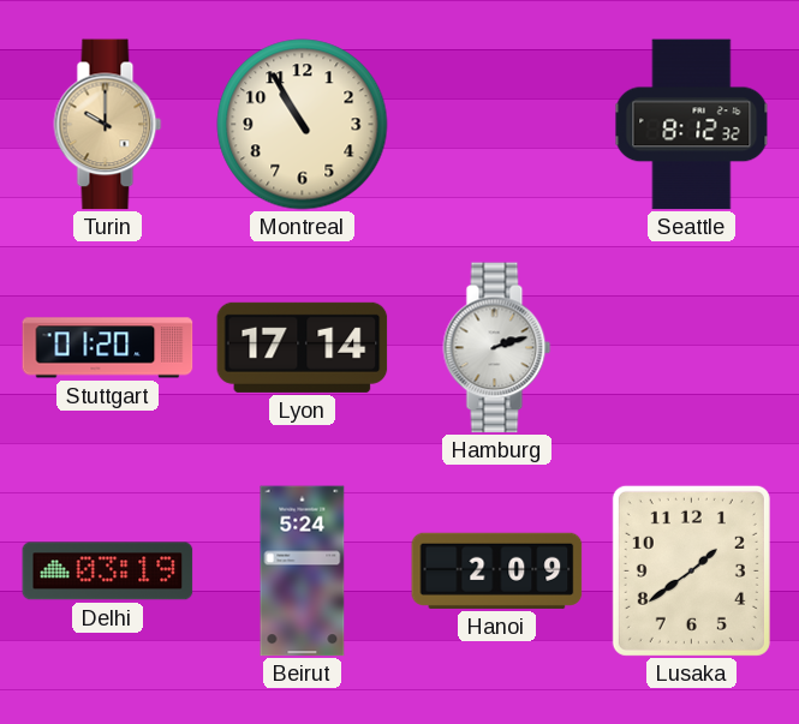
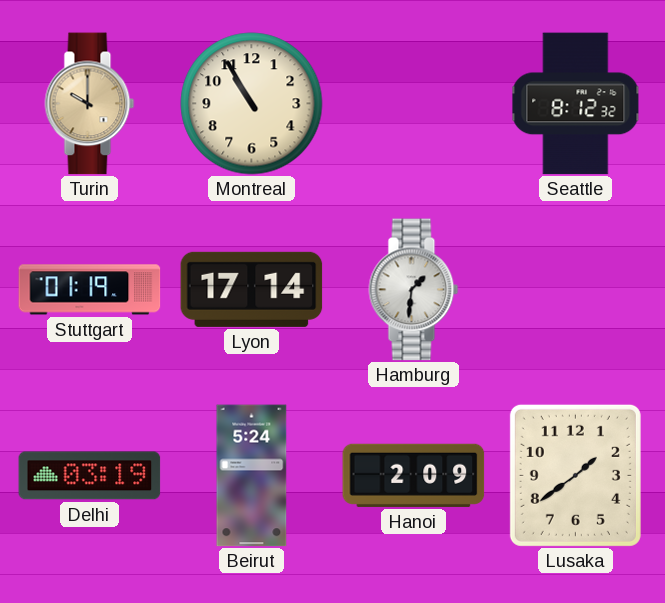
Stuttgart: 01:20 -> 01:19 (90, 290)
Hamburg: 2:12 -> 1:31 (414, 290)
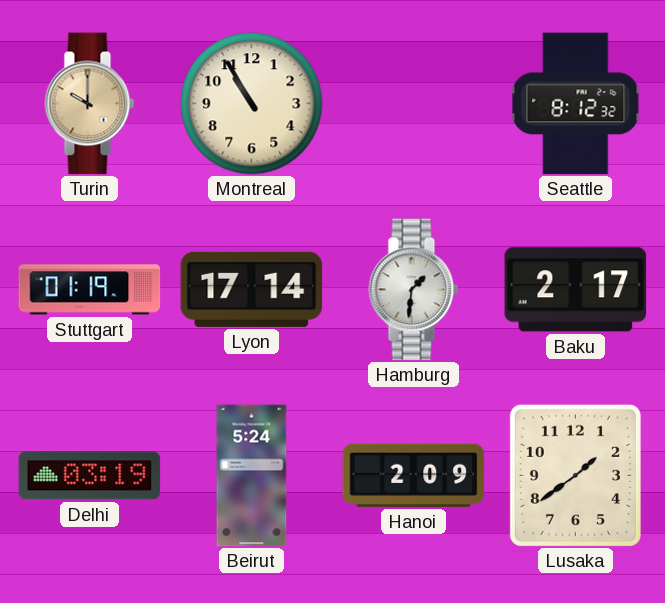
Baku: none -> 2:17 (576, 290)
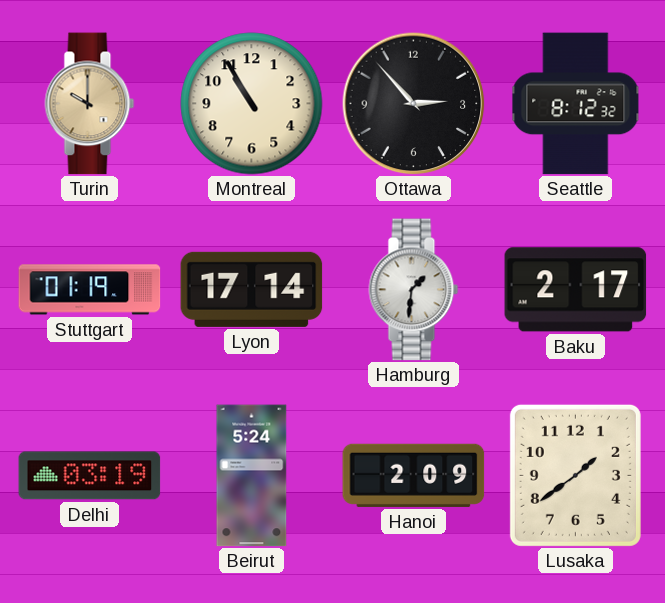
Ottawa: none -> 2:53 (413, 103)
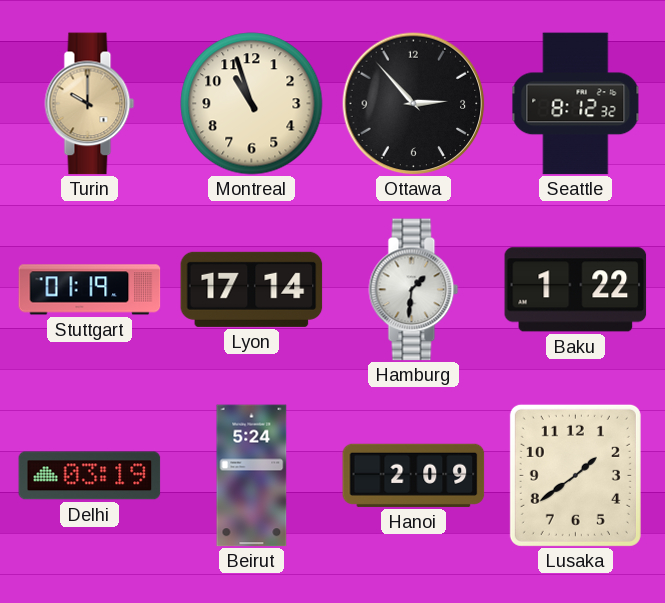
Montreal: 10:55 -> 10:57 (252, 104)
Baku: 2:17 -> 1:22 (576, 290)
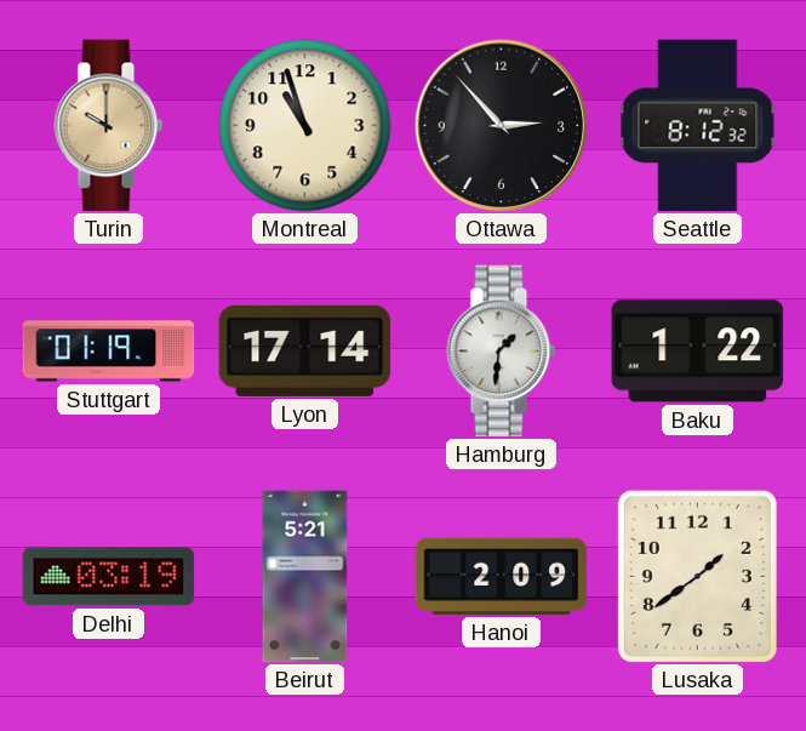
Beirut: 5:24 -> 5:21 (305, 577)
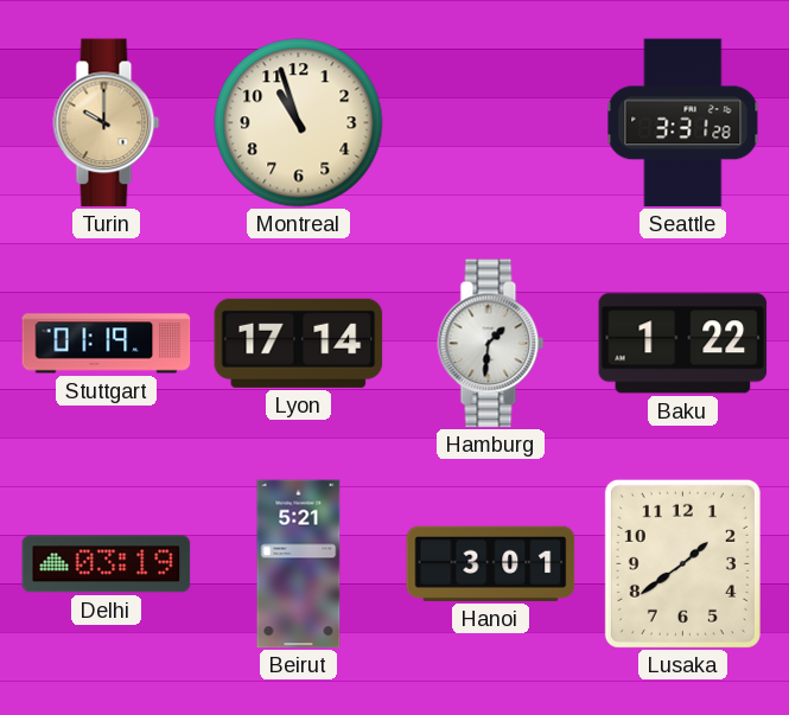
Ottawa: 2:53 -> none (501, 125)
Seattle: 8:12 -> 3:31 (683, 123)
Hanoi: 2:09 -> 3:01 (491, 563)
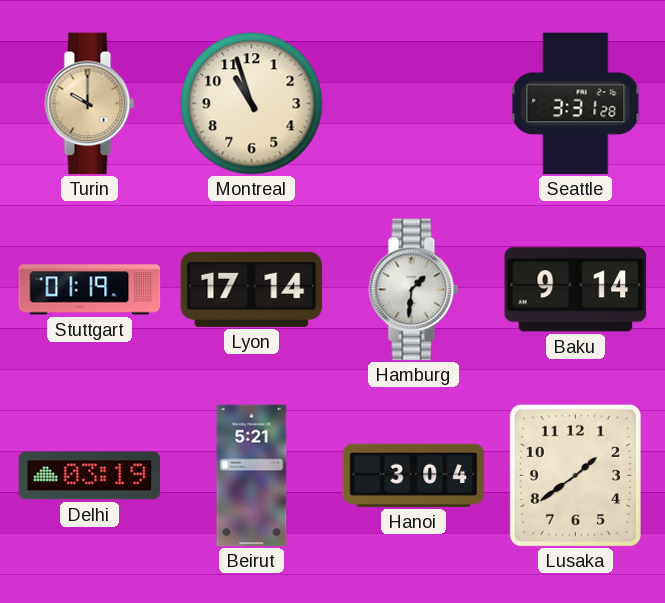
Baku: 1:22 -> 9:14 (576, 290)
Hanoi: 3:01 -> 3:04 (414, 475)
